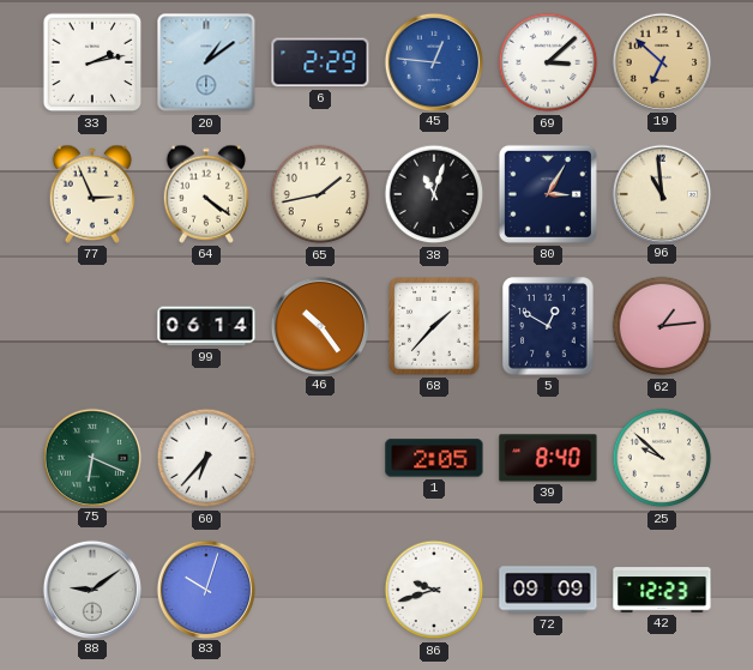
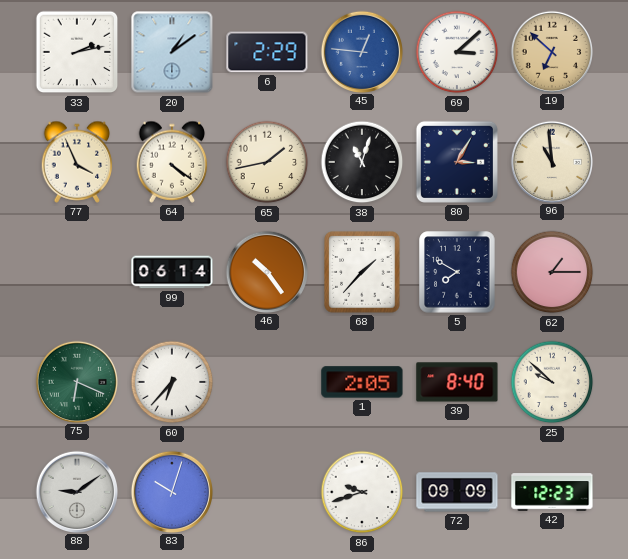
77: 2:56 -> 3:56 (77, 162)
5: 12:50 -> 7:50 (457, 272)
62: 1:14 -> 1:15 (552, 272)
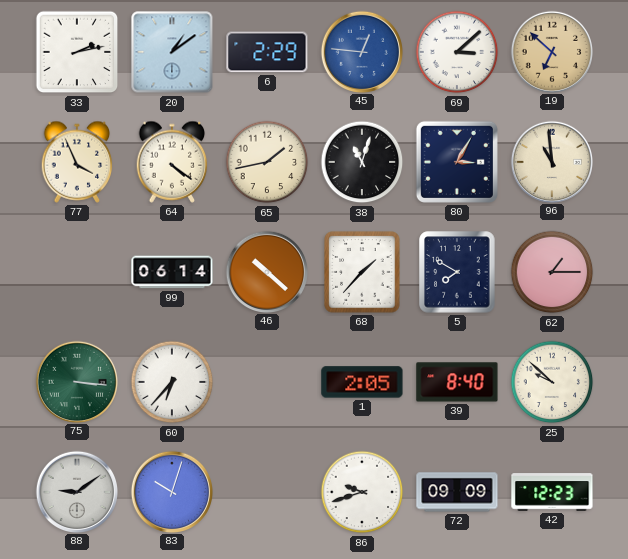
46: 10:24 -> 10:22 (266, 271)
75: 6:19 -> 3:16 (76, 381)
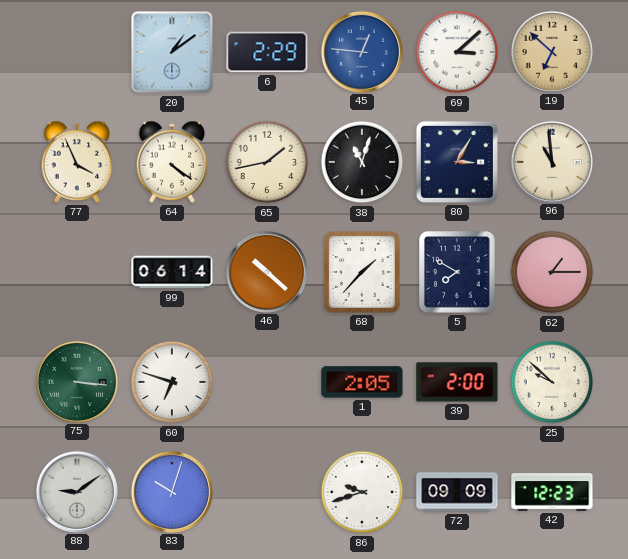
33: 2:13 -> none (77, 52)
60: 6:37 -> 6:48 (172, 382)
39: 8:40 -> 2:00 (457, 382)
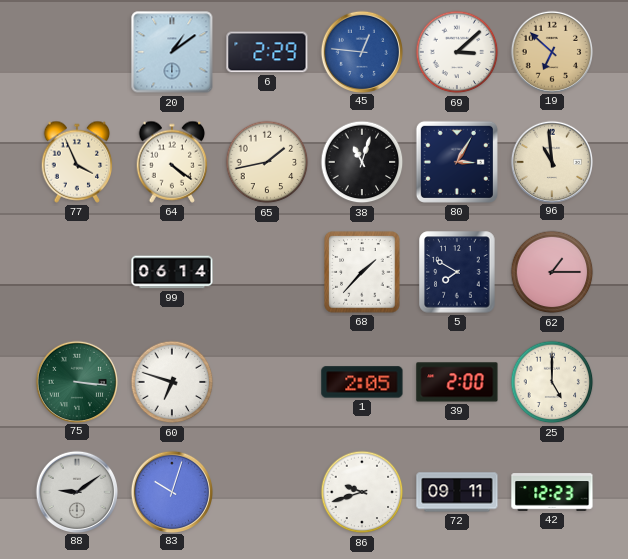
46: 10:22 -> none (266, 271)
25: 9:52 -> 5:00 (552, 382)
72: 09:09 -> 09:11 (457, 492)
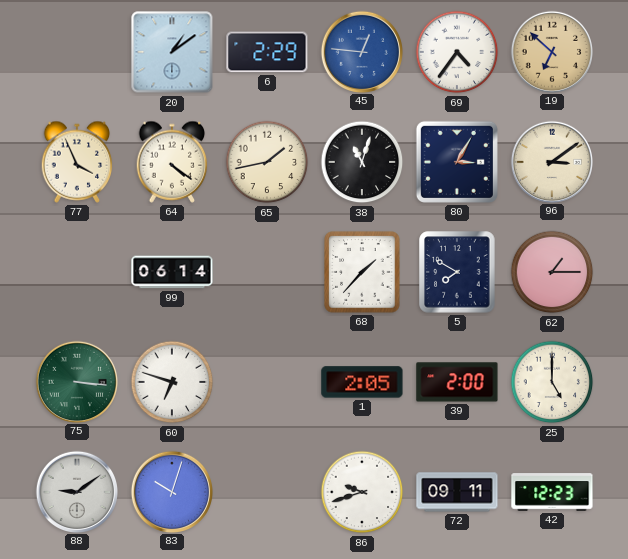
69: 3:08 -> 4:36 (457, 52)
96: 10:59 -> 3:09 (551, 161)
